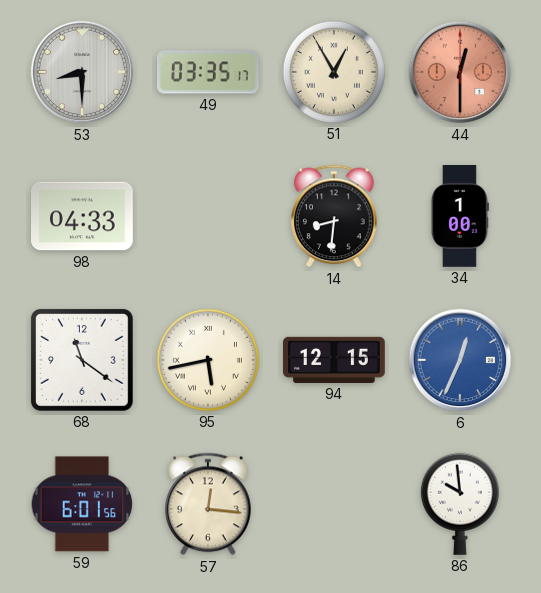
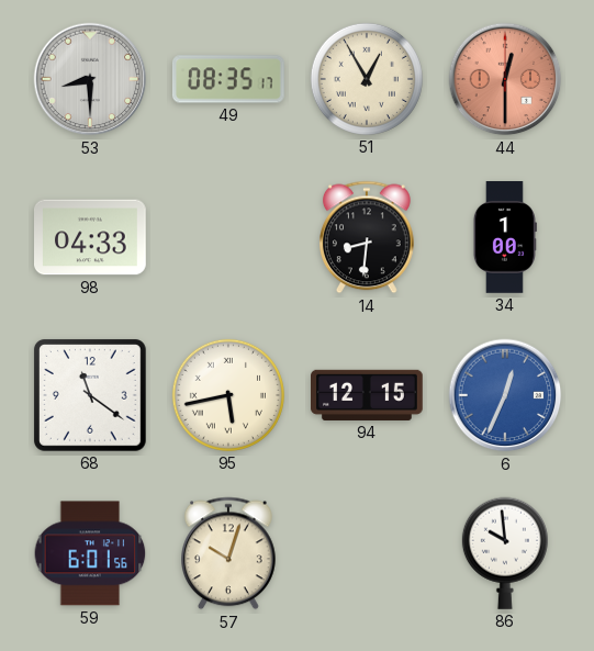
49: 03:35 -> 08:35 (228, 79)
57: 12:16 -> 10:03 (229, 553)
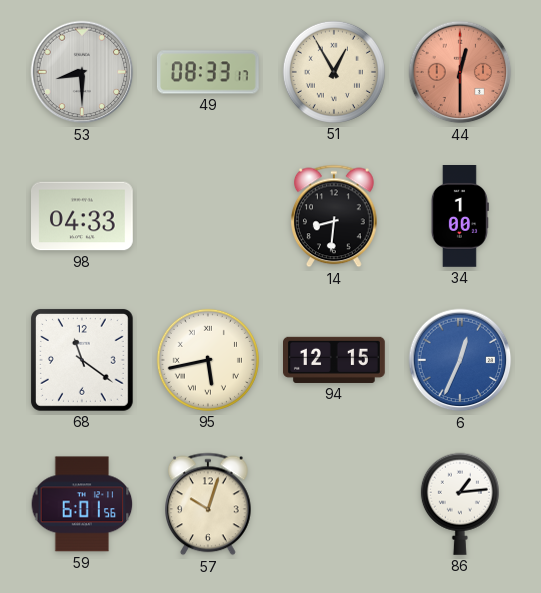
49: 08:35 -> 08:33 (208, 72)
86: 9:59 -> 1:14 (460, 504)
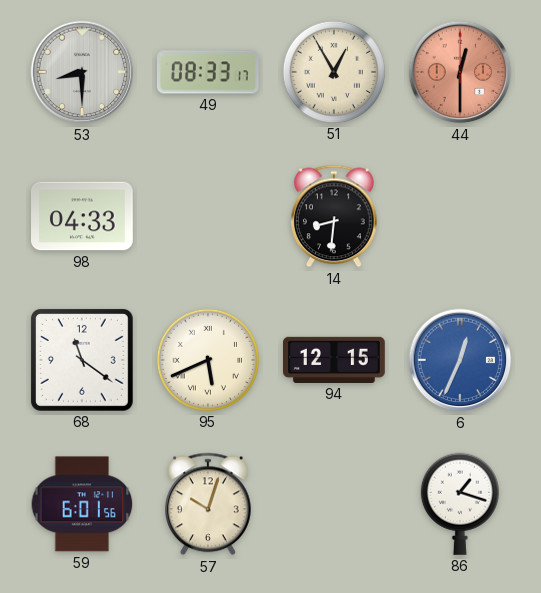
34: 1:00 -> none (460, 217)
95: 5:43 -> 5:41 (208, 360)
86: 1:14 -> 1:18 (460, 504)
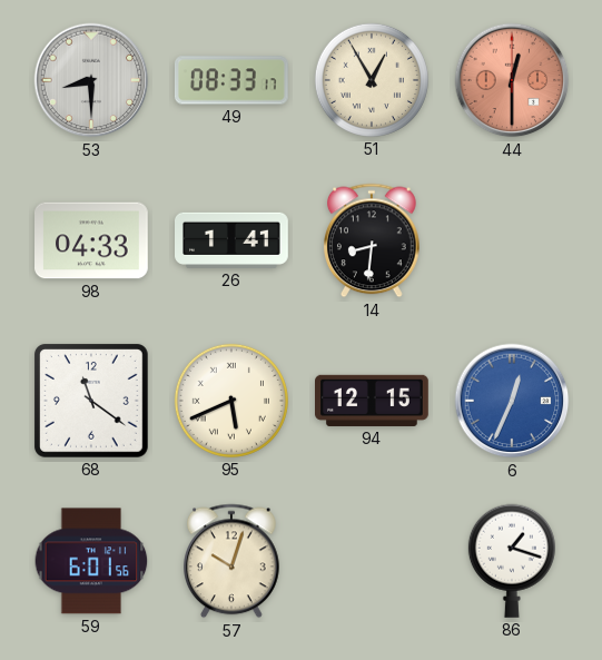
26: none -> 1:41 (233, 240)
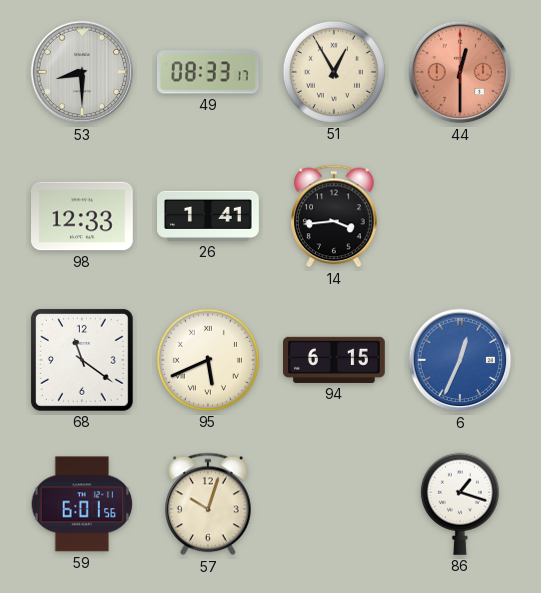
98: 04:33 -> 12:33 (83, 216)
14: 8:31 -> 3:44 (335, 216)
94: 12:15 -> 6:15 (335, 360)
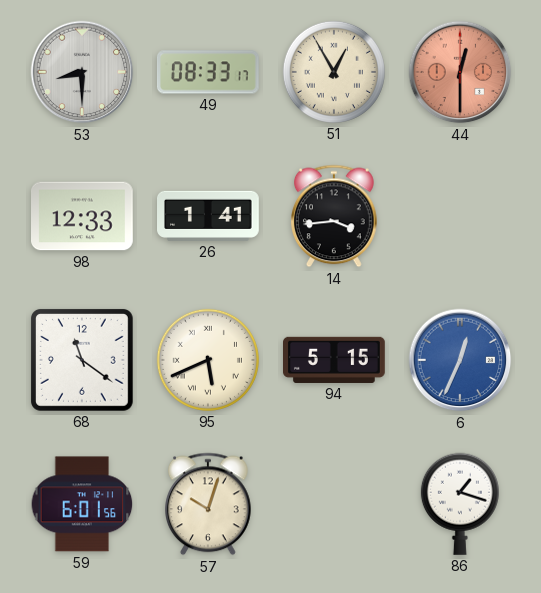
94: 6:15 -> 5:15 (335, 360)
